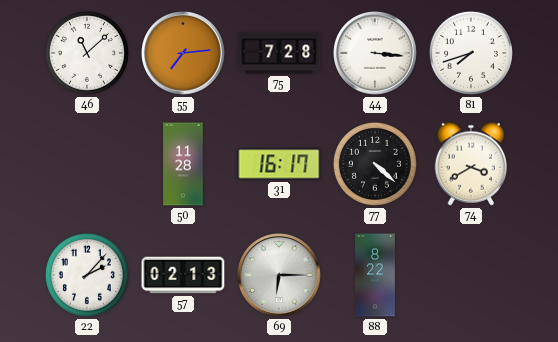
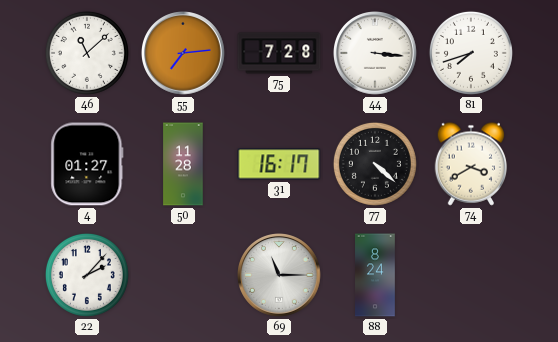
4: none -> 01:27 (87, 164)
57: 02:13 -> none (183, 275)
69: 6:15 -> 11:15 (280, 276)
88: 8:22 -> 8:24 (375, 275)
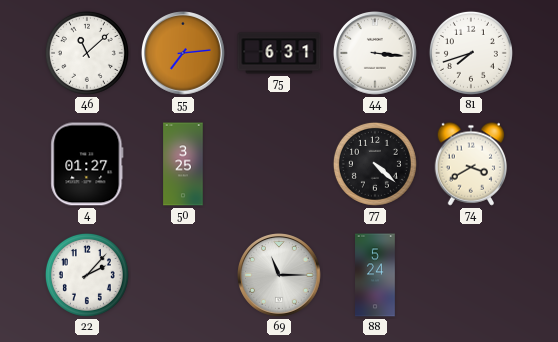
75: 7:28 -> 6:31 (279, 53)
50: 11:28 -> 3:25 (183, 164)
31: 16:17 -> none (279, 164)
88: 8:24 -> 5:24 (375, 275)
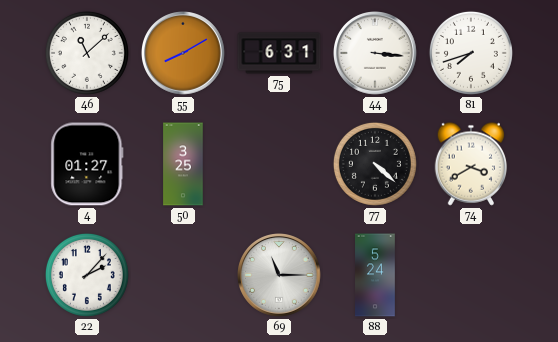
55: 7:14 -> 8:10 (184, 54)
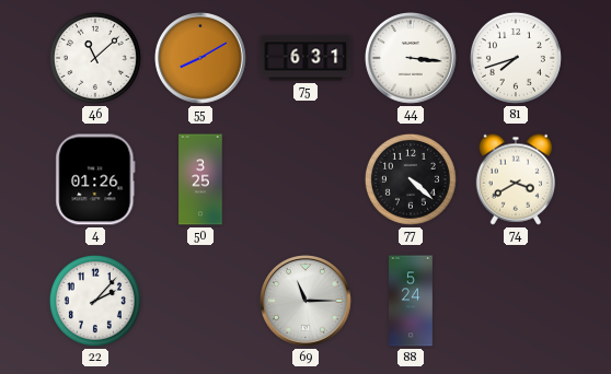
4: 01:27 -> 01:26 (95, 179)
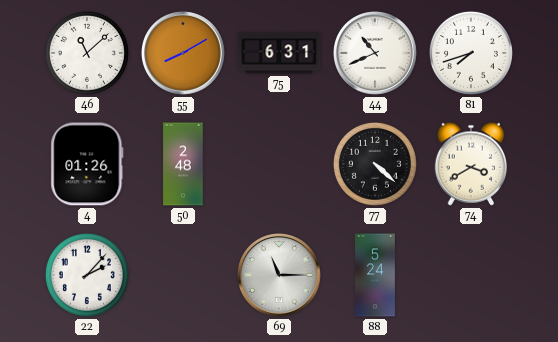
44: 3:16 -> 10:41 (376, 54)
50: 3:25 -> 2:48 (183, 164)
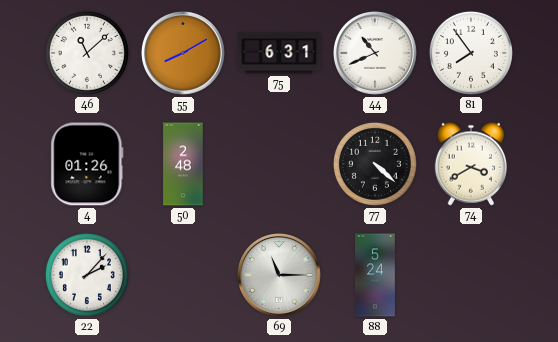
81: 7:42 -> 7:54 (471, 53)
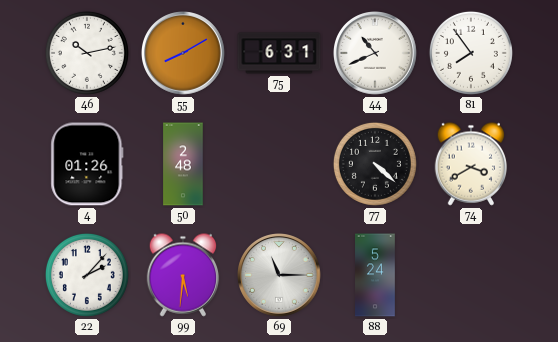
46: 11:08 -> 10:13 (87, 53)
99: none -> 5:31 (183, 275)
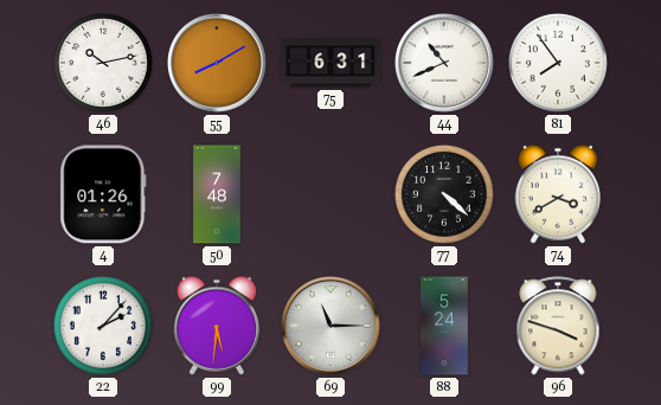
50: 2:48 -> 7:48 (217, 194)
96: none -> 3:48 (558, 326)
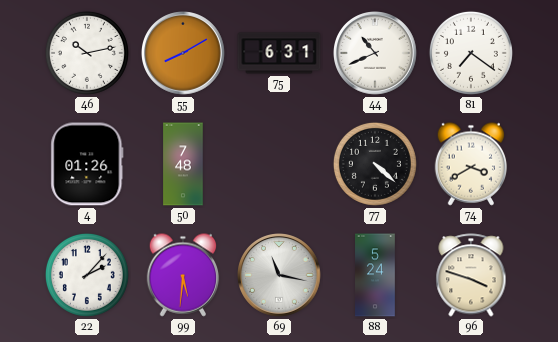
81: 7:54 -> 7:21 (471, 53)
69: 11:15 -> 11:17 (280, 276)
